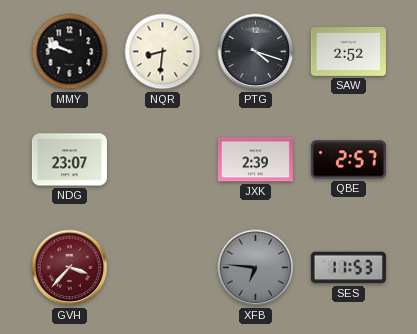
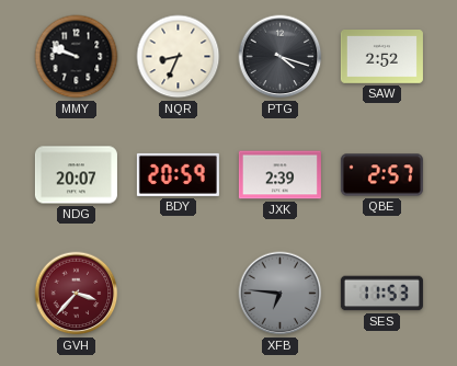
NQR: 8:31 -> 8:34 (179, 57)
NDG: 23:07 -> 20:07 (76, 175)
BDY: none -> 20:59 (178, 174)
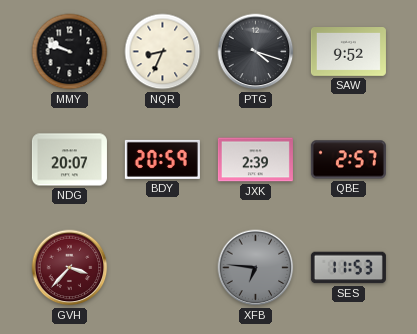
SAW: 2:52 -> 9:52 (348, 52)
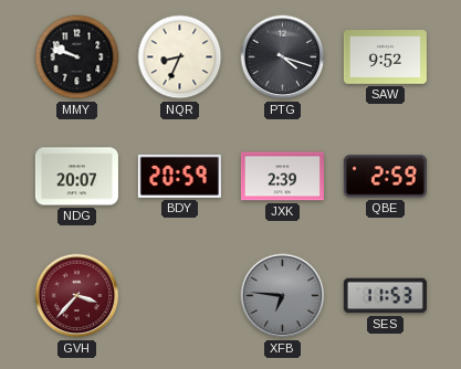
QBE: 2:57 -> 2:59 (385, 177)
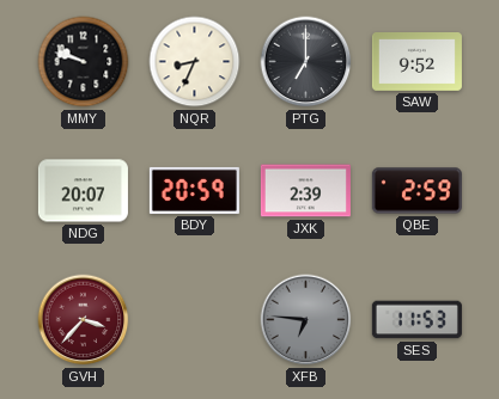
PTG: 4:18 -> 7:00 (306, 62)
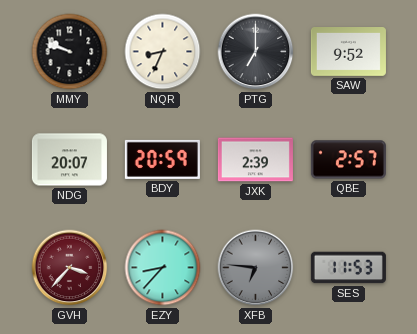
QBE: 2:59 -> 2:57 (348, 160)
EZY: none -> 8:37 (163, 268)
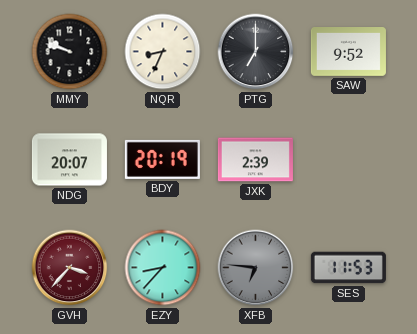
BDY: 20:59 -> 20:19 (162, 159)
QBE: 2:57 -> none (348, 160)
